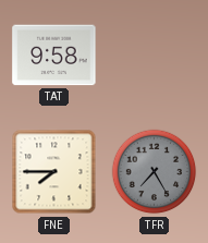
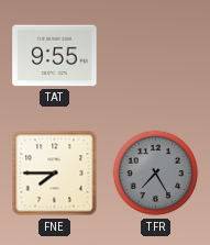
TAT: 9:58 -> 9:55 (55, 56)
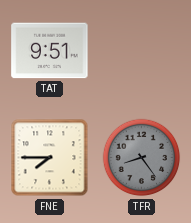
TAT: 9:55 -> 9:51 (50, 51)
TFR: 7:25 -> 8:24 (142, 158)
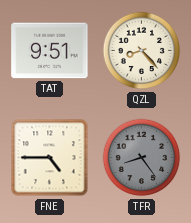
QZL: none -> 8:23 (142, 51)
FNE: 7:45 -> 4:45 (50, 158)
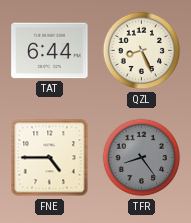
TAT: 9:51 -> 6:44 (50, 51)
QZL: 8:23 -> 8:26 (142, 51)
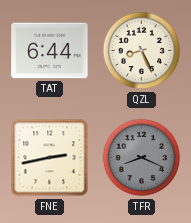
FNE: 4:45 -> 2:43 (50, 158)
TFR: 8:24 -> 8:19 (142, 158)
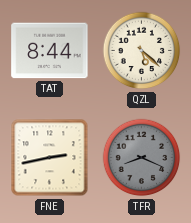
TAT: 6:44 -> 8:44 (50, 51)
QZL: 8:26 -> 5:22 (142, 51)
